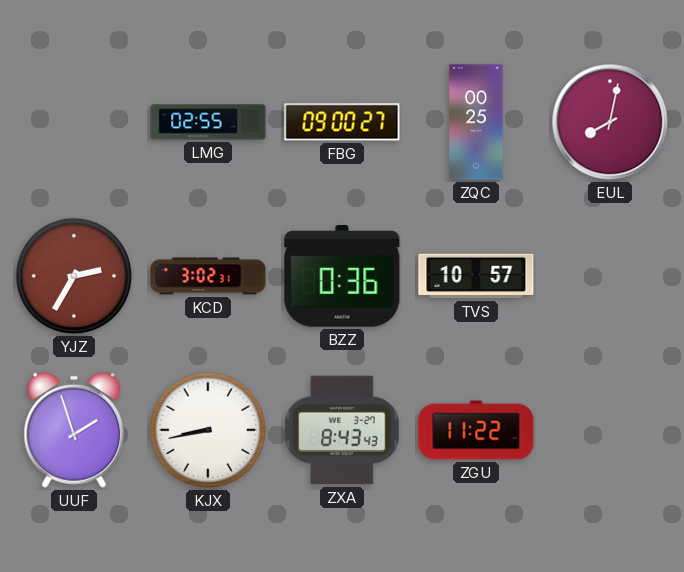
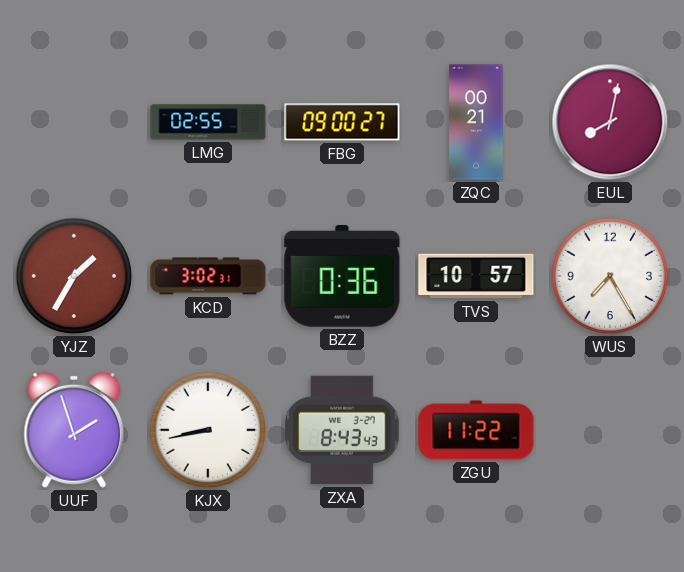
ZQC: 00:25 -> 00:21 (476, 122)
YJZ: 2:35 -> 1:35 (74, 276)
WUS: none -> 7:25 (610, 276)
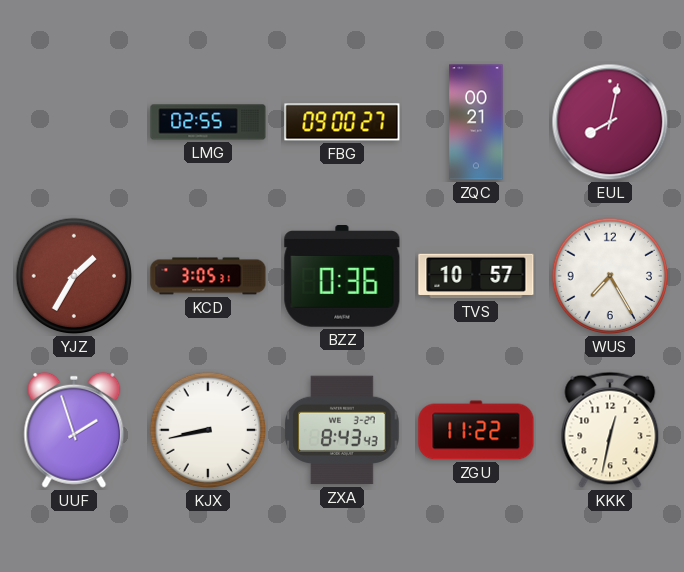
KCD: 3:02 -> 3:05 (208, 276)
KKK: none -> 12:32 (610, 430)
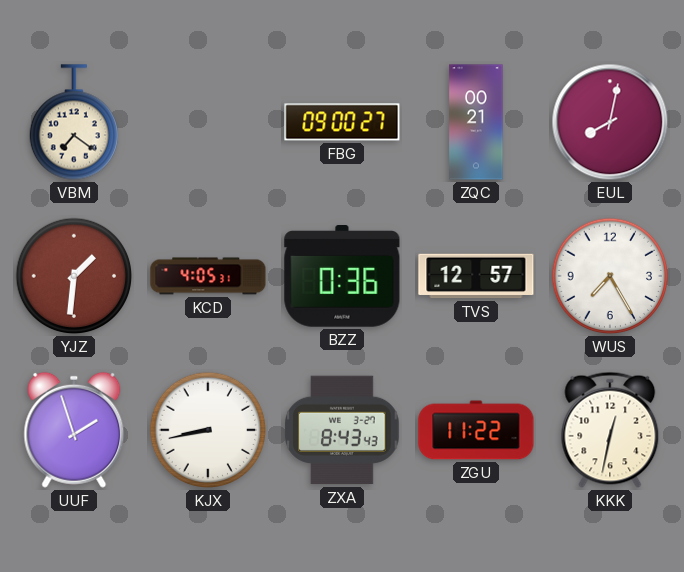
VBM: none -> 7:21 (73, 122)
LMG: 02:55 -> none (208, 122)
YJZ: 1:35 -> 1:31 (74, 276)
KCD: 3:05 -> 4:05 (208, 276)
TVS: 10:57 -> 12:57 (476, 276)
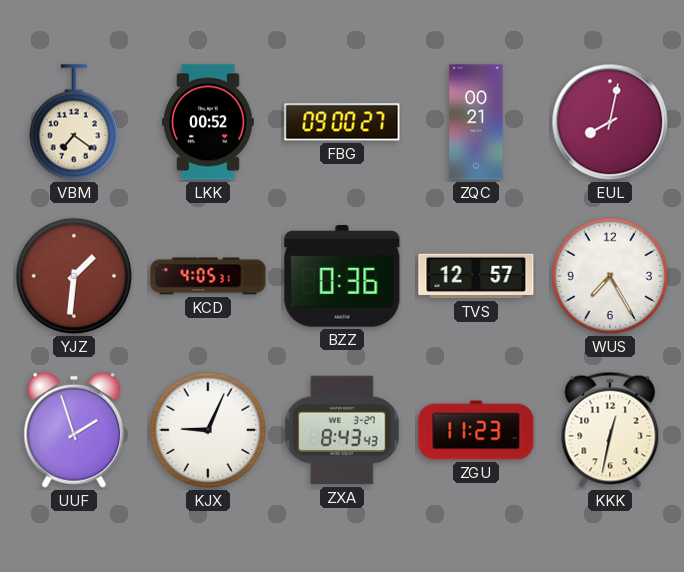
LKK: none -> 00:52 (209, 122)
KJX: 8:43 -> 9:04 (208, 430)
ZGU: 11:22 -> 11:23 (476, 430)
